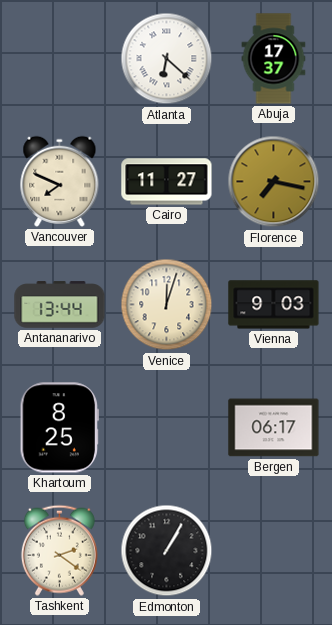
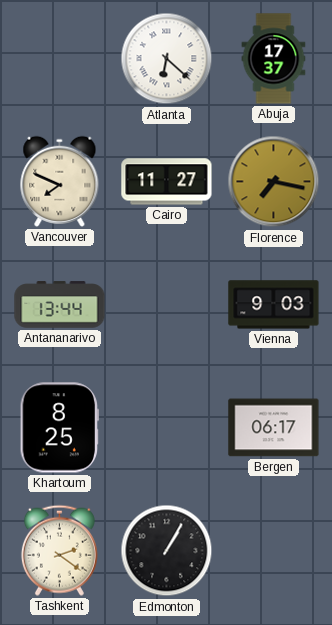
Venice: 12:03 -> none (167, 305)
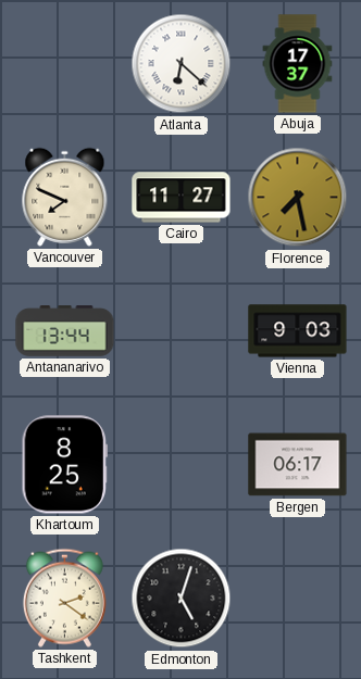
Florence: 7:17 -> 7:28 (298, 198)
Edmonton: 1:05 -> 5:03 (182, 599)
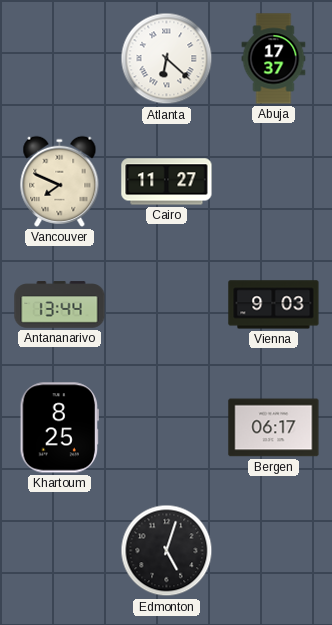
Florence: 7:28 -> none (298, 198)
Tashkent: 2:21 -> none (64, 598)
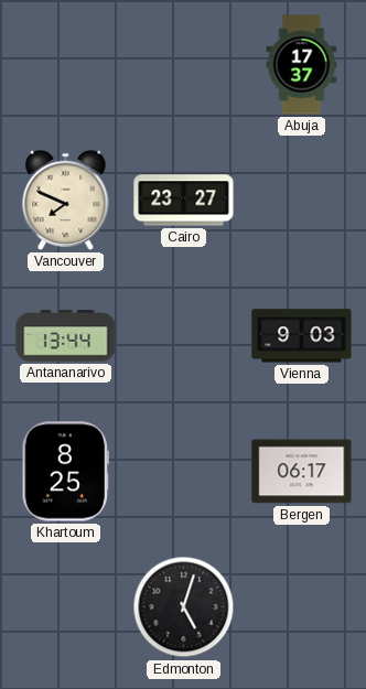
Atlanta: 6:22 -> none (167, 59)
Cairo: 11:27 -> 23:27 (184, 201)
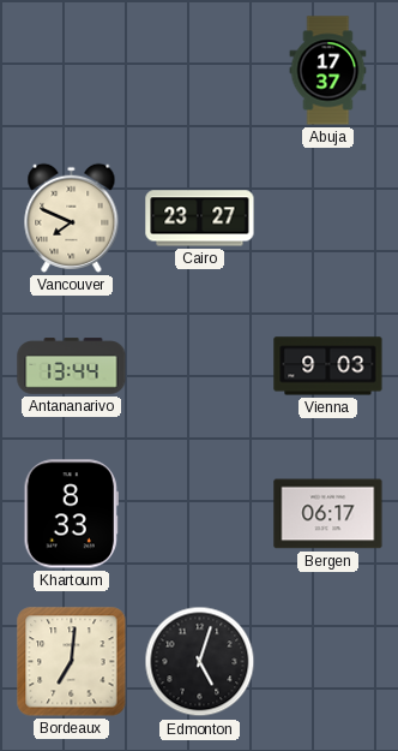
Khartoum: 8:25 -> 8:33 (71, 514)
Bordeaux: none -> 7:01 (72, 662)
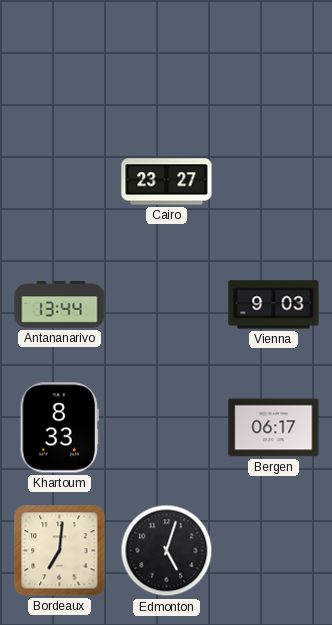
Abuja: 17:37 -> none (328, 71)
Vancouver: 7:49 -> none (72, 217)
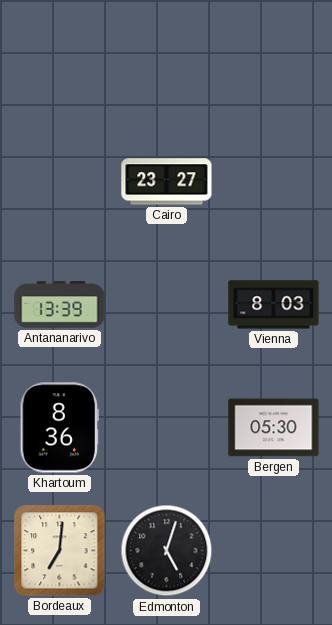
Antananarivo: 13:44 -> 13:39 (60, 305)
Vienna: 9:03 -> 8:03 (274, 305)
Khartoum: 8:33 -> 8:36 (59, 428)
Bergen: 06:17 -> 05:30 (274, 428)
